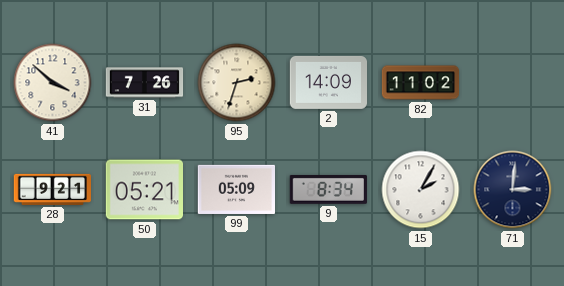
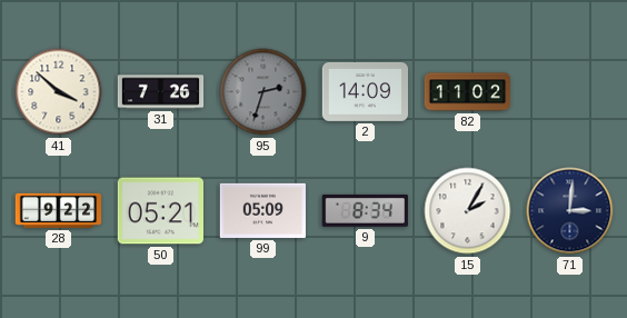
95 dial: cream -> grey (263, 92)
28: 9:21 -> 9:22 (58, 210)
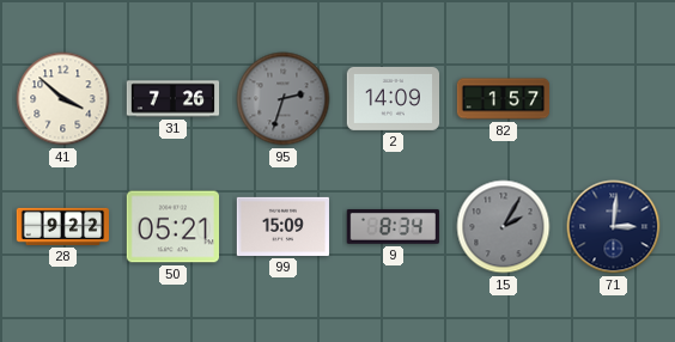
82: 11:02 -> 1:57 (504, 99)
99: 05:09 -> 15:09 (282, 226)
15 dial: white -> grey (504, 227)
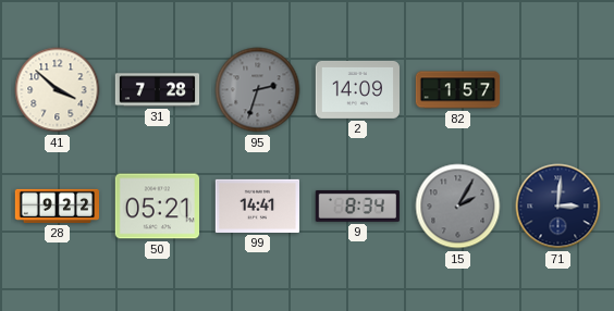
31: 7:26 -> 7:28 (158, 90)
99: 15:09 -> 14:41 (257, 206)
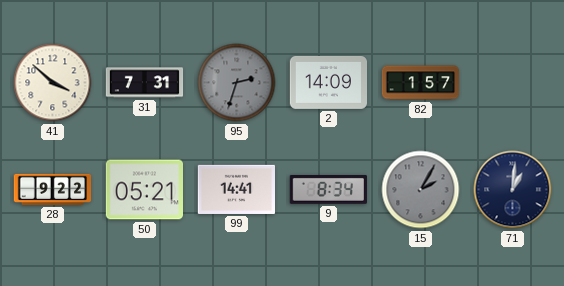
31: 7:28 -> 7:31 (145, 83)
71: 3:01 -> 1:01 (513, 190)
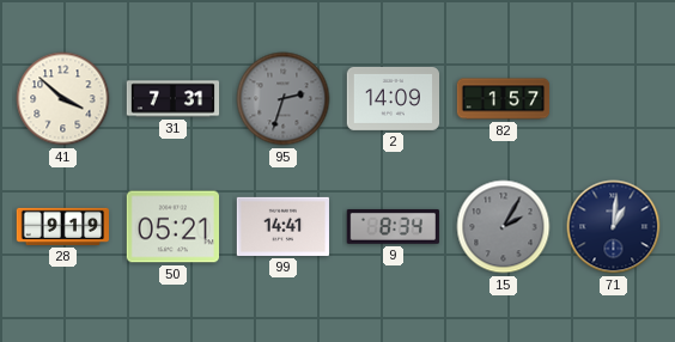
28: 9:22 -> 9:19 (62, 226)
